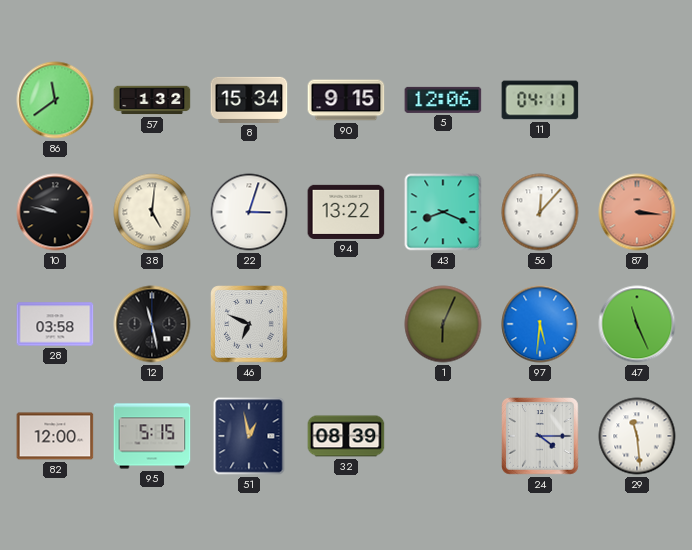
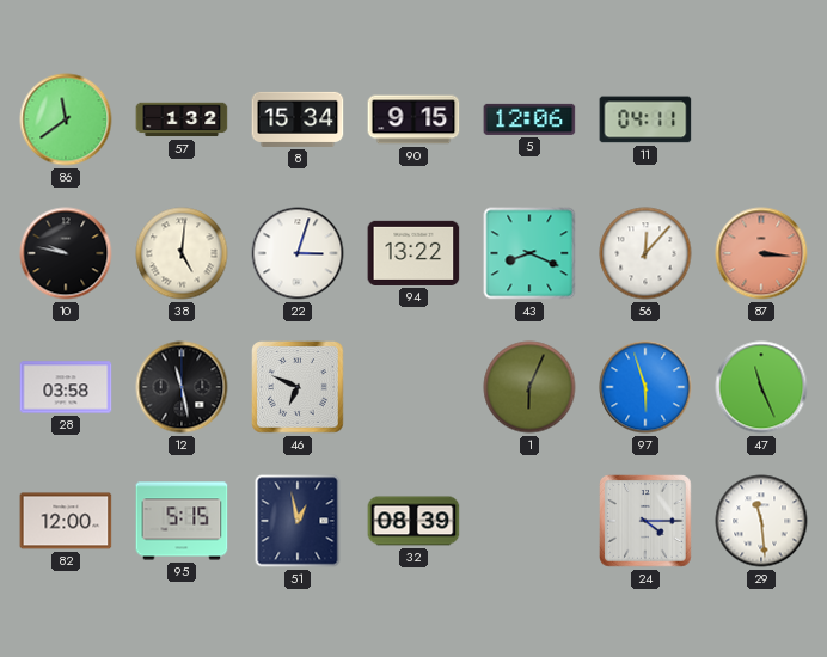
97: 5:31 -> 5:57 (645, 387)
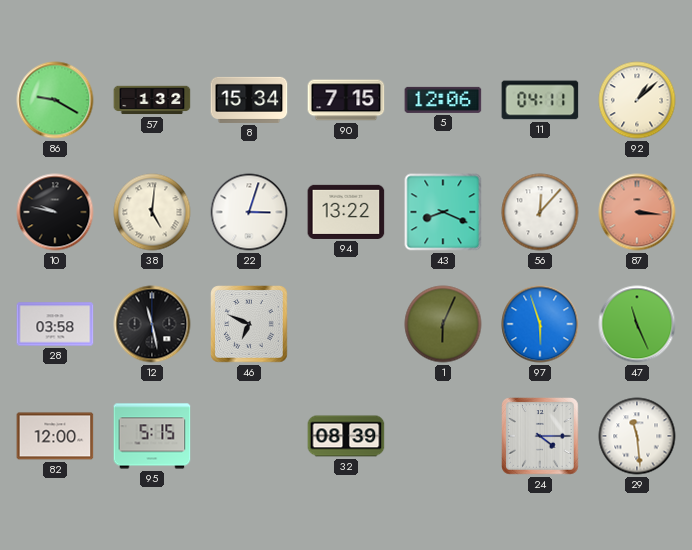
86: 11:39 -> 9:20 (55, 100)
90: 9:15 -> 7:15 (346, 100)
92: none -> 1:08 (637, 100)
51: 12:58 -> none (298, 521)
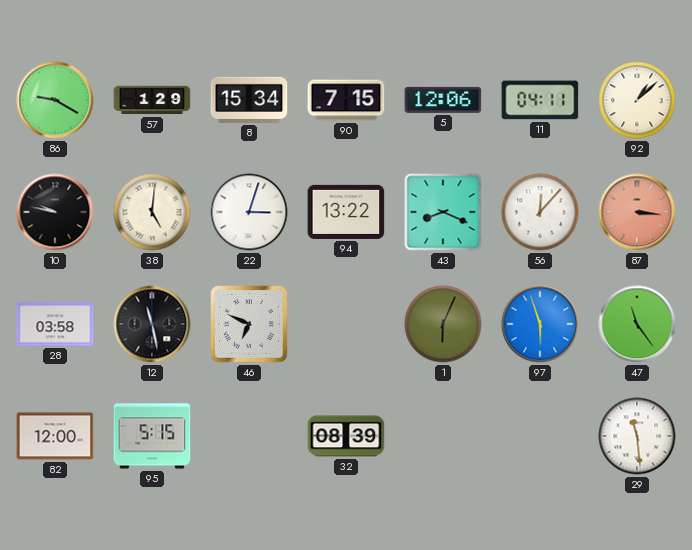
57: 1:32 -> 1:29 (152, 100)
47: 11:26 -> 11:24 (637, 324)
24: 4:15 -> none (540, 436)
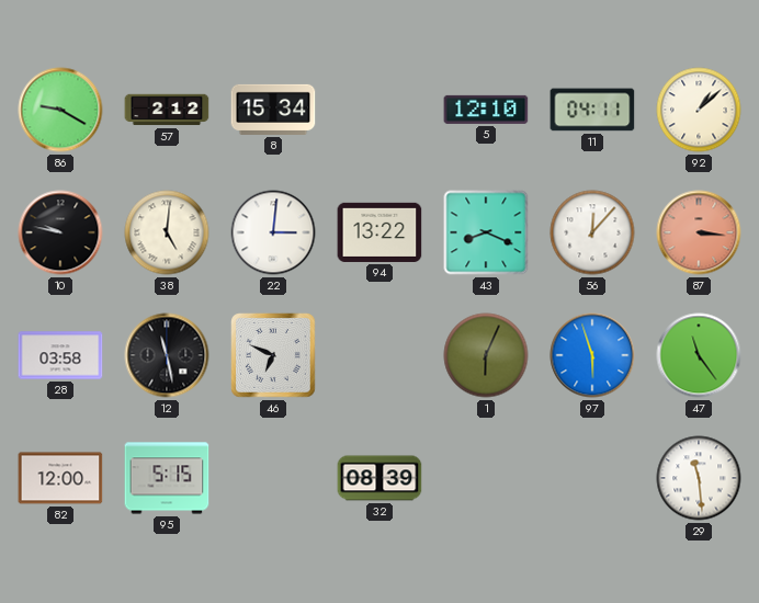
57: 1:29 -> 2:12 (167, 110)
90: 7:15 -> none (346, 100)
5: 12:06 -> 12:10 (486, 110)
22: 3:03 -> 3:01 (273, 232)
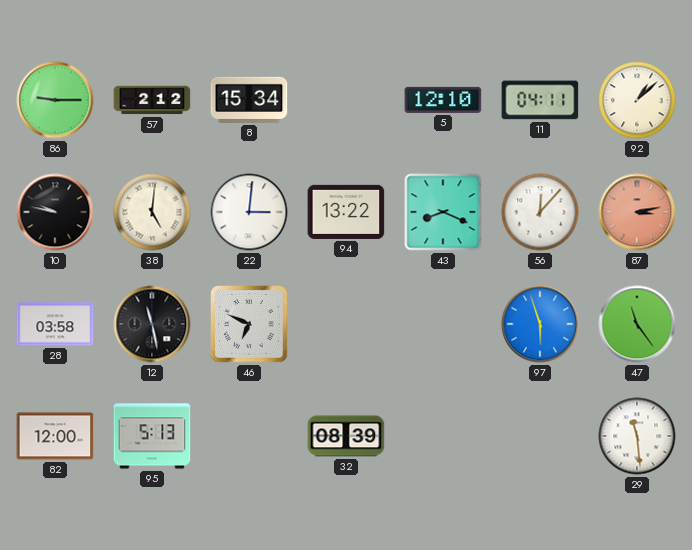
86: 9:20 -> 9:15 (55, 100)
87: 3:16 -> 3:13 (637, 212)
1: 6:04 -> none (486, 355)
95: 5:15 -> 5:13 (152, 436)
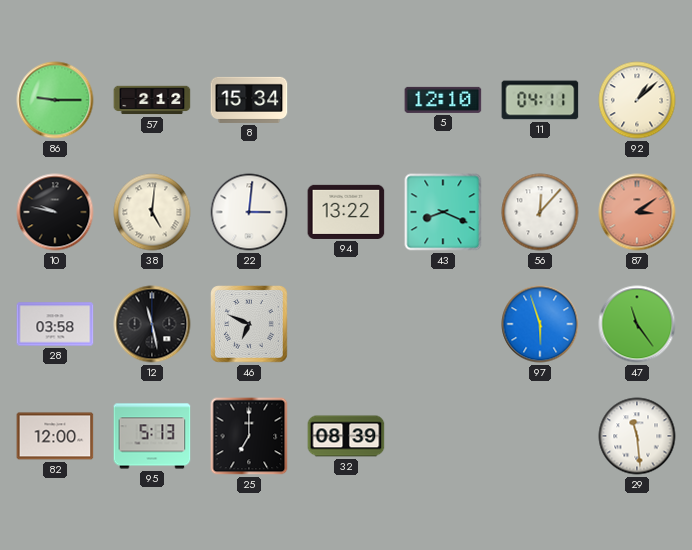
87: 3:13 -> 3:09 (637, 212)
25: none -> 7:00 (249, 436)
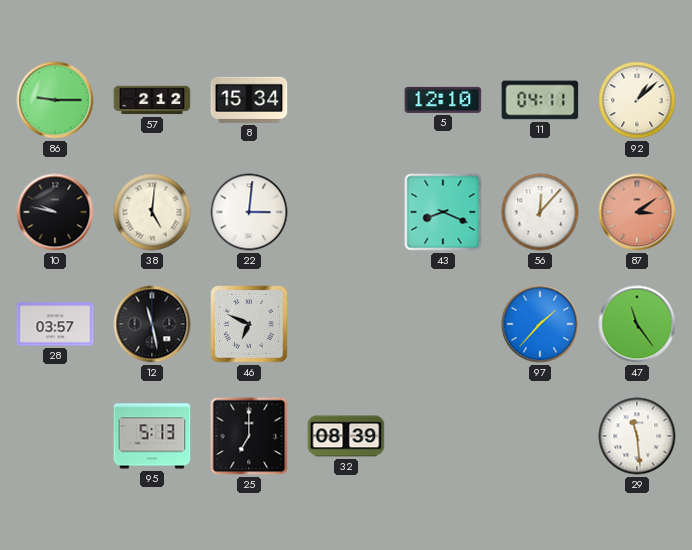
94: 13:22 -> none (346, 212)
28: 03:58 -> 03:57 (55, 324)
97: 5:57 -> 1:37 (540, 324)
82: 12:00 -> none (55, 436)
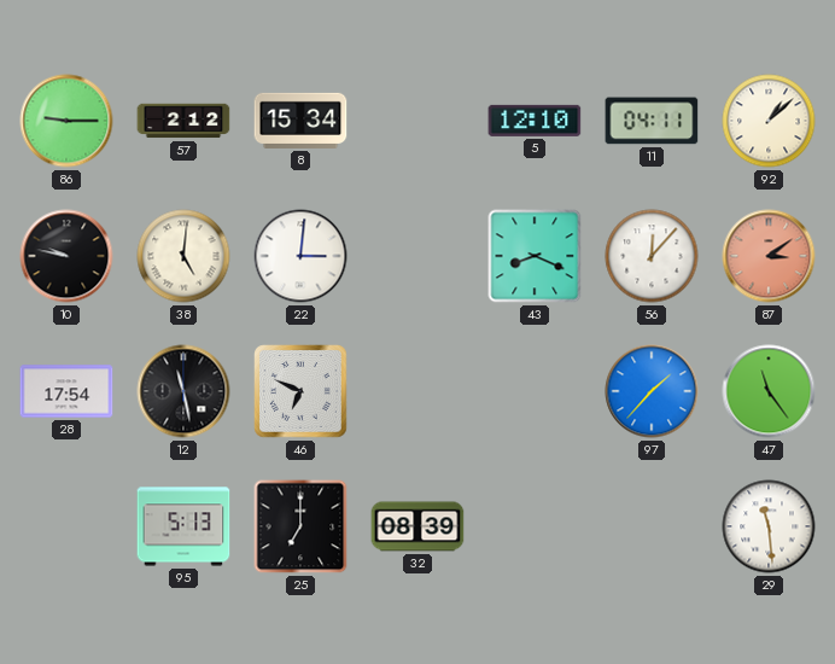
28: 03:57 -> 17:54 (66, 391)
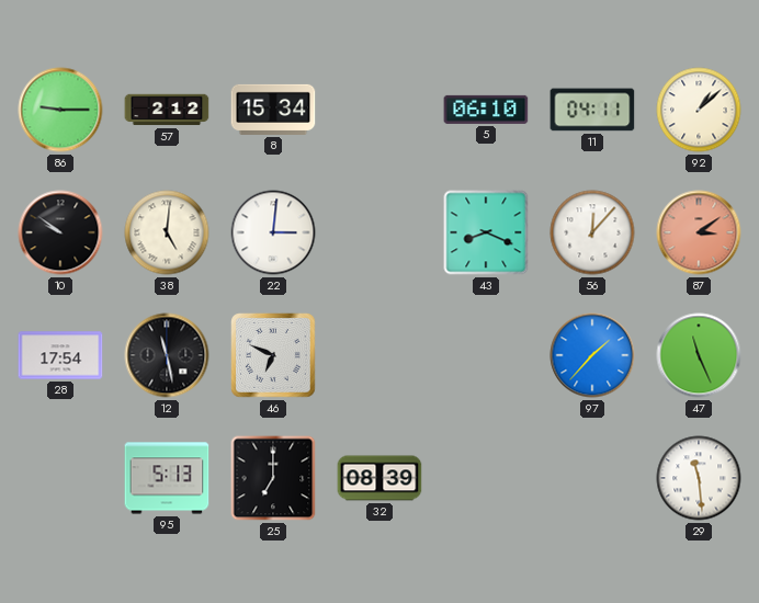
5: 12:10 -> 06:10 (486, 110)
10: 9:47 -> 9:51 (60, 232)
47: 11:24 -> 11:26 (699, 355)
